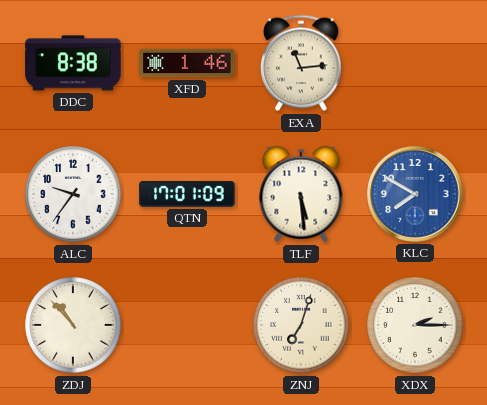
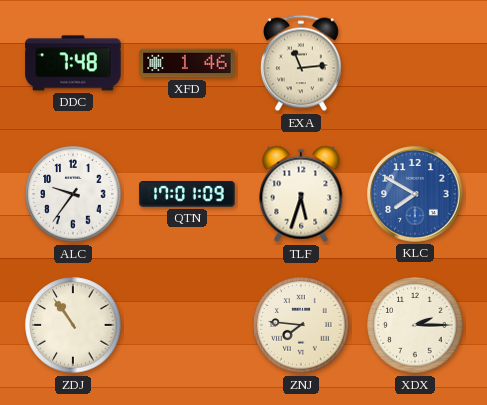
DDC: 8:38 -> 7:48 (73, 63)
TLF: 5:29 -> 5:33 (301, 194)
ZDJ: 10:53 -> 10:54 (73, 325)
ZNJ: 7:03 -> 7:46 (301, 325)
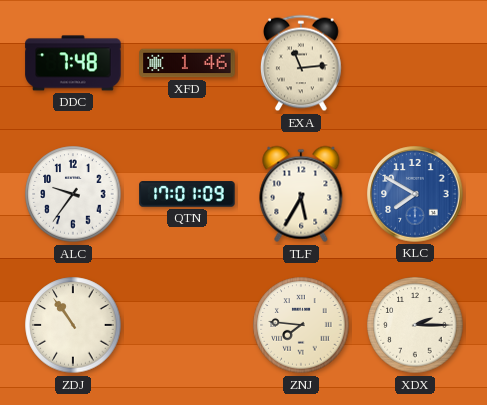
TLF: 5:33 -> 5:35 (301, 194)
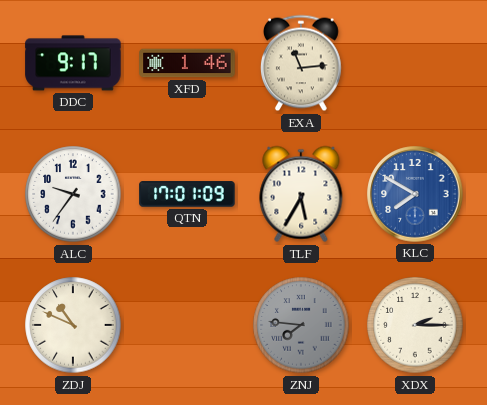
DDC: 7:48 -> 9:17 (73, 63)
ZDJ: 10:54 -> 10:49 (73, 325)
ZNJ dial: cream -> grey (301, 325)
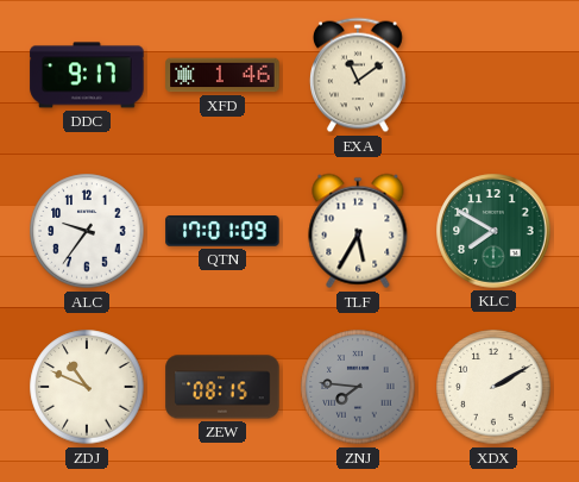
EXA: 11:14 -> 11:09 (358, 75)
KLC dial: blue -> green (493, 231)
ZEW: none -> 08:15 (222, 387)
XDX: 2:15 -> 2:10 (493, 387)
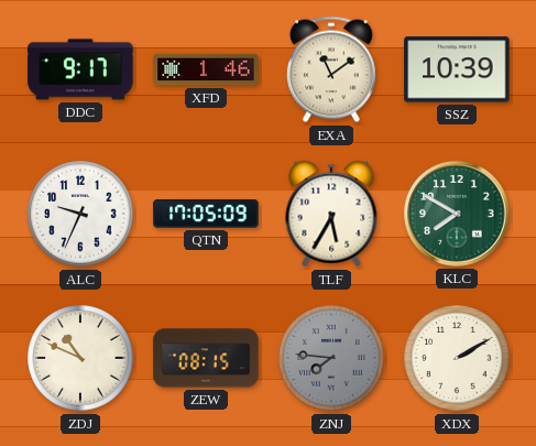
SSZ: none -> 10:39 (457, 69)
ALC: 9:36 -> 9:34 (80, 214)
QTN: 17:01 -> 17:05 (206, 214)
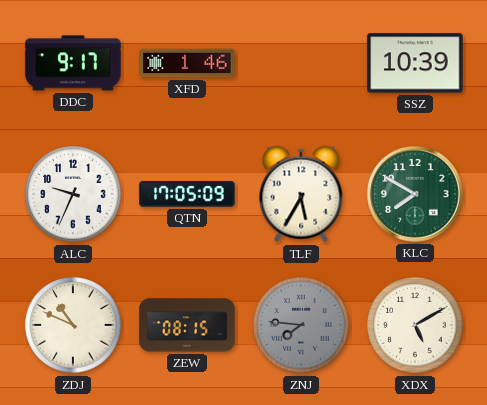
EXA: 11:09 -> none (331, 69)
XDX: 2:10 -> 5:10 (415, 325)
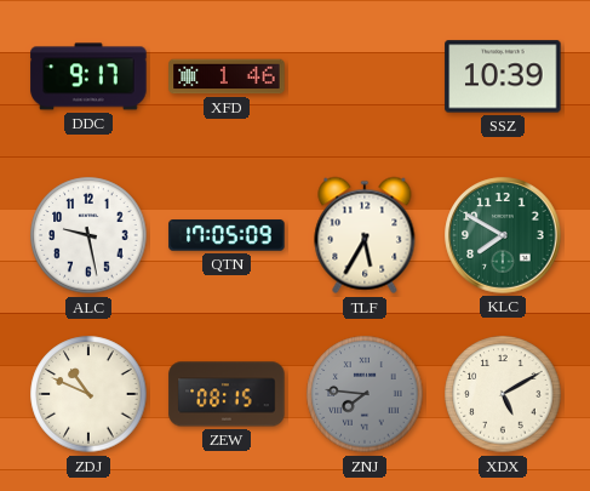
ALC: 9:34 -> 9:28 (88, 235)
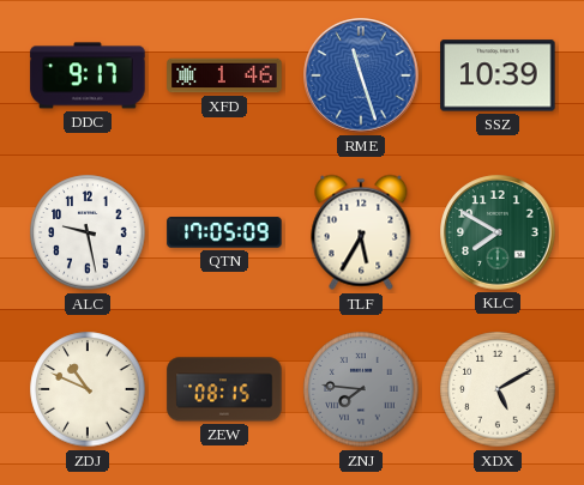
RME: none -> 11:27 (361, 75)
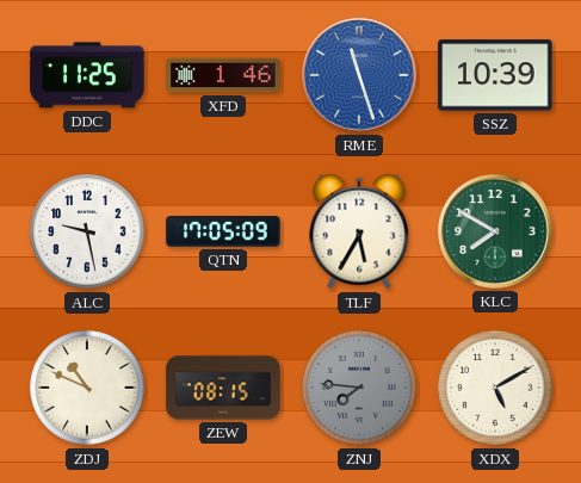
DDC: 9:17 -> 11:25 (87, 75)
